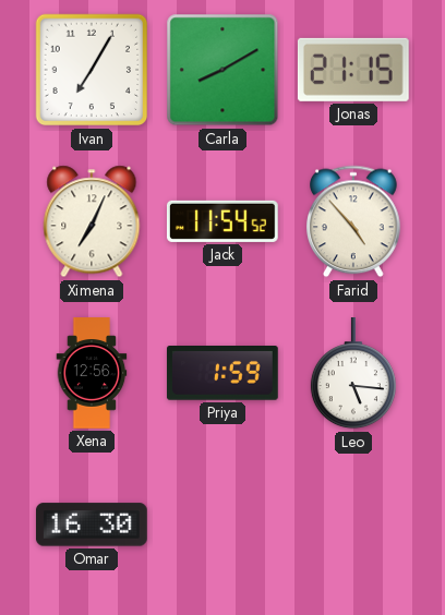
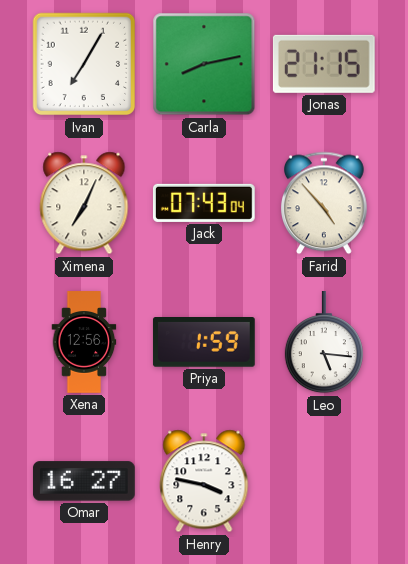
Carla: 8:10 -> 8:13 (204, 64)
Jack: 11:54 -> 07:43 (204, 203)
Omar: 16:30 -> 16:27 (84, 481)
Henry: none -> 3:47 (204, 481)
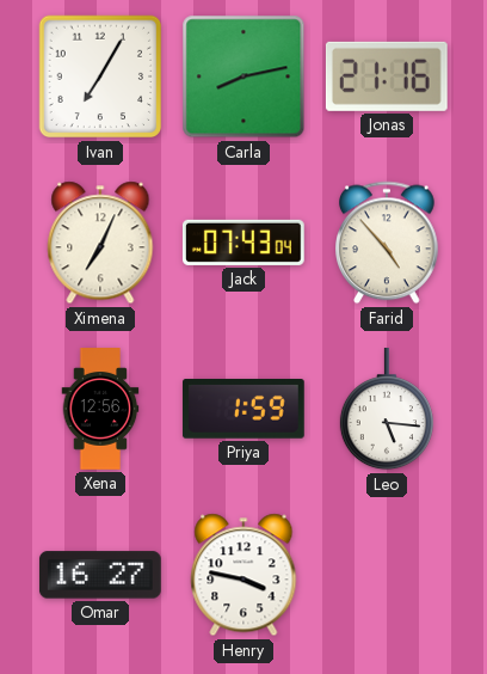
Jonas: 21:15 -> 21:16 (387, 76)
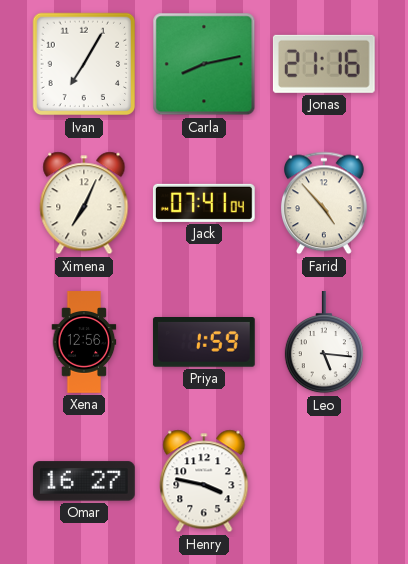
Jack: 07:43 -> 07:41 (204, 203)
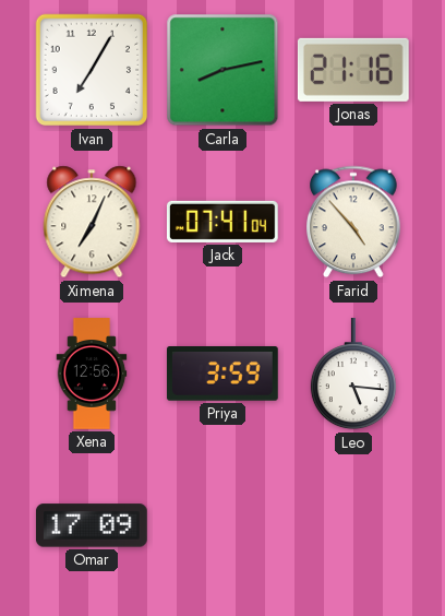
Priya: 1:59 -> 3:59 (222, 375)
Omar: 16:27 -> 17:09 (92, 525)
Henry: 3:47 -> none (204, 481)
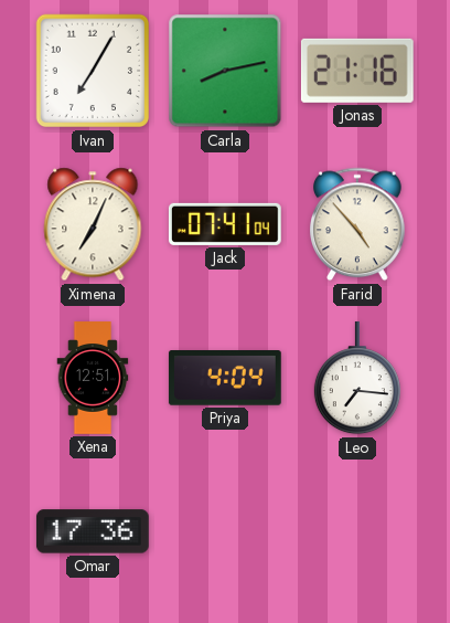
Xena: 12:56 -> 12:51 (93, 378)
Priya: 3:59 -> 4:04 (225, 379)
Leo: 5:16 -> 7:16 (357, 379)
Omar: 17:09 -> 17:36 (93, 531)
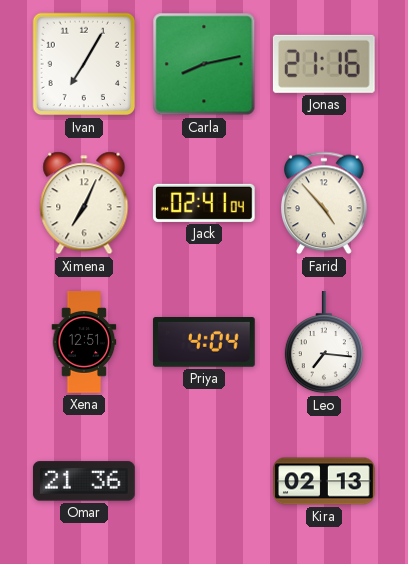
Jack: 07:41 -> 02:41 (204, 203)
Omar: 17:36 -> 21:36 (84, 481)
Kira: none -> 02:13 (324, 481)
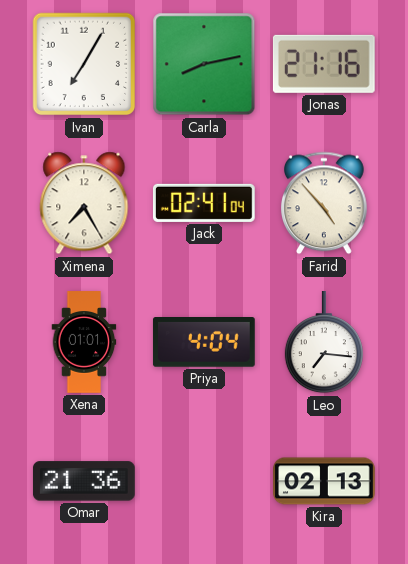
Ximena: 7:04 -> 7:25 (84, 203)
Xena: 12:51 -> 01:01 (84, 342)
